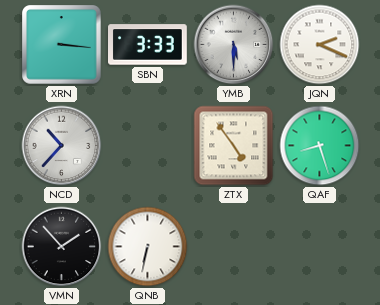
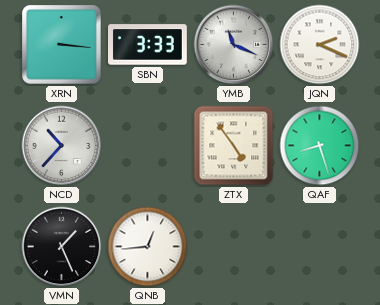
YMB: 5:30 -> 11:19 (234, 45)
VMN: 1:53 -> 1:26 (62, 247)
QNB: 6:32 -> 12:44 (148, 247)
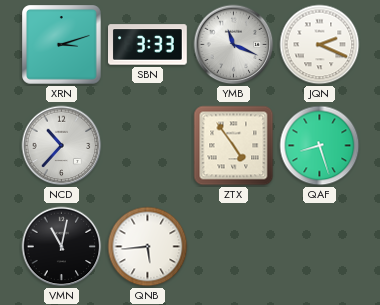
XRN: 3:16 -> 3:12 (62, 45)
VMN: 1:26 -> 11:02 (62, 247)
QNB: 12:44 -> 5:44 (148, 247)
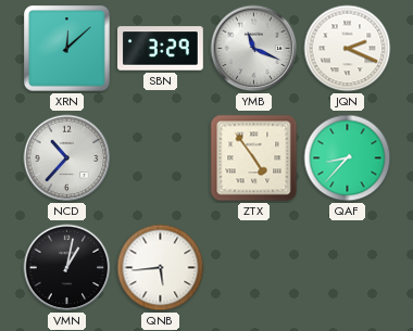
XRN: 3:12 -> 12:08 (67, 49)
SBN: 3:33 -> 3:29 (161, 49)
QAF: 8:27 -> 8:37 (348, 158)
VMN: 11:02 -> 1:02 (67, 268)
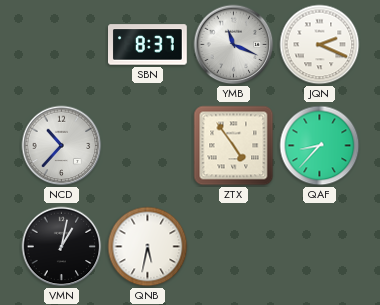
XRN: 12:08 -> none (67, 49)
SBN: 3:29 -> 8:37 (148, 45)
QNB: 5:44 -> 5:32 (148, 247)
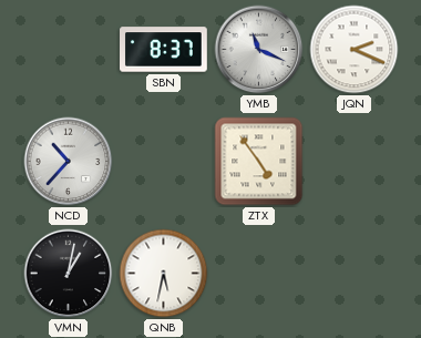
QAF: 8:37 -> none (320, 146)
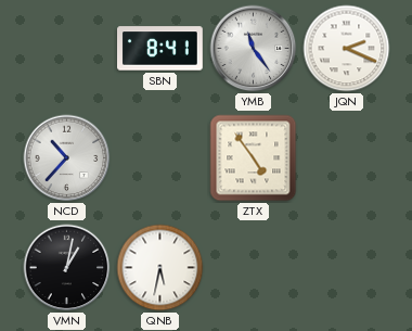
SBN: 8:37 -> 8:41 (160, 49)
YMB: 11:19 -> 11:24 (254, 49)
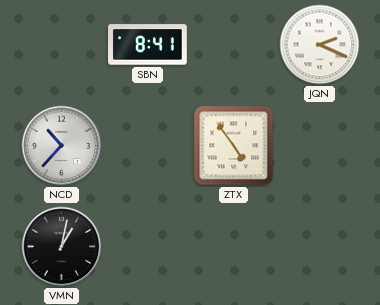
YMB: 11:24 -> none (254, 49)
QNB: 5:32 -> none (160, 268)
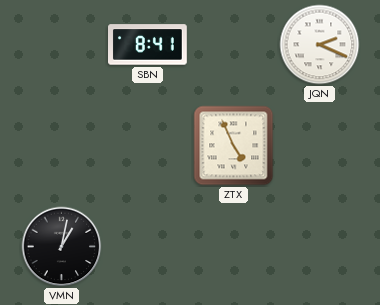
NCD: 10:37 -> none (62, 146)
ZTX: 4:54 -> 4:56 (234, 146)
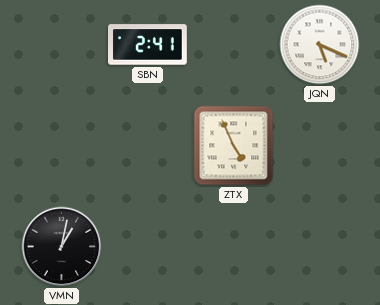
SBN: 8:41 -> 2:41 (148, 45)
JQN: 2:19 -> 5:19 (320, 45)
